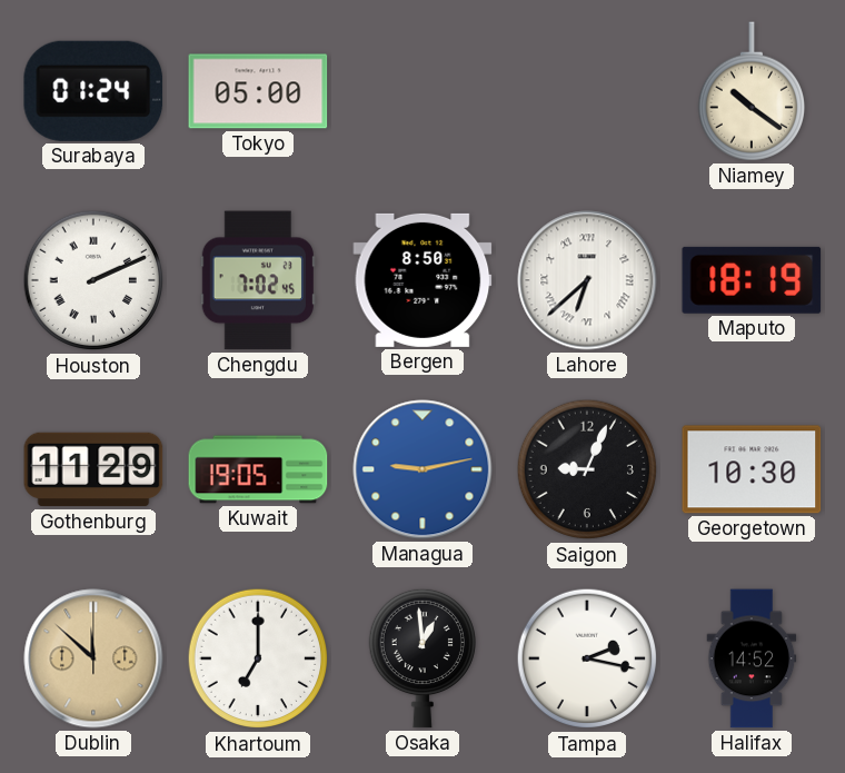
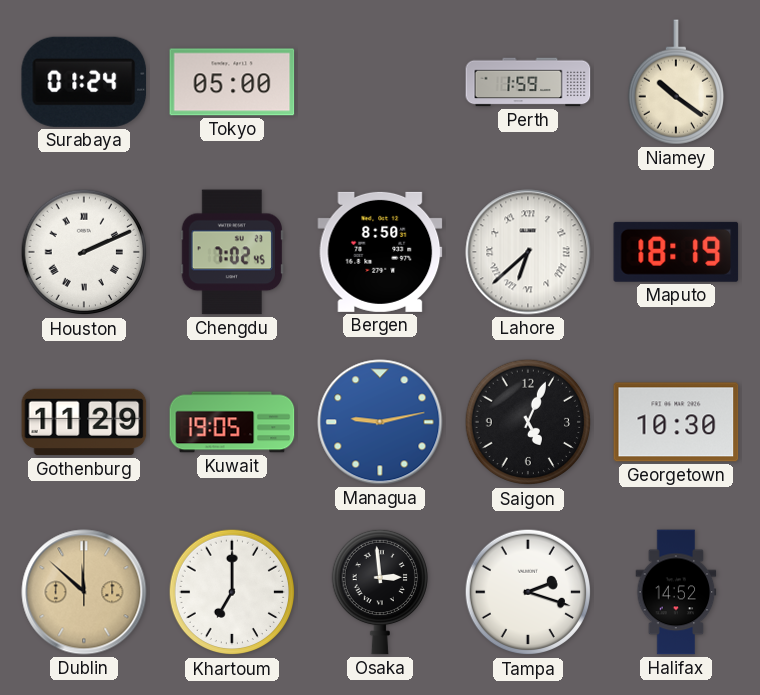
Perth: none -> 1:59 (528, 82)
Saigon: 9:04 -> 5:04 (528, 422)
Osaka: 12:59 -> 2:59 (379, 592)
Tampa: 2:17 -> 2:18 (528, 592)
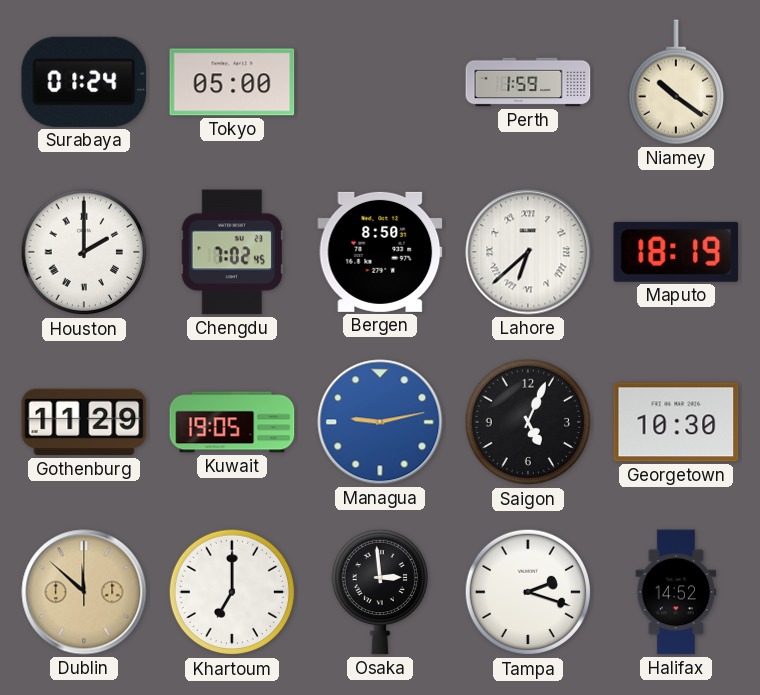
Houston: 2:11 -> 2:00 (84, 252)
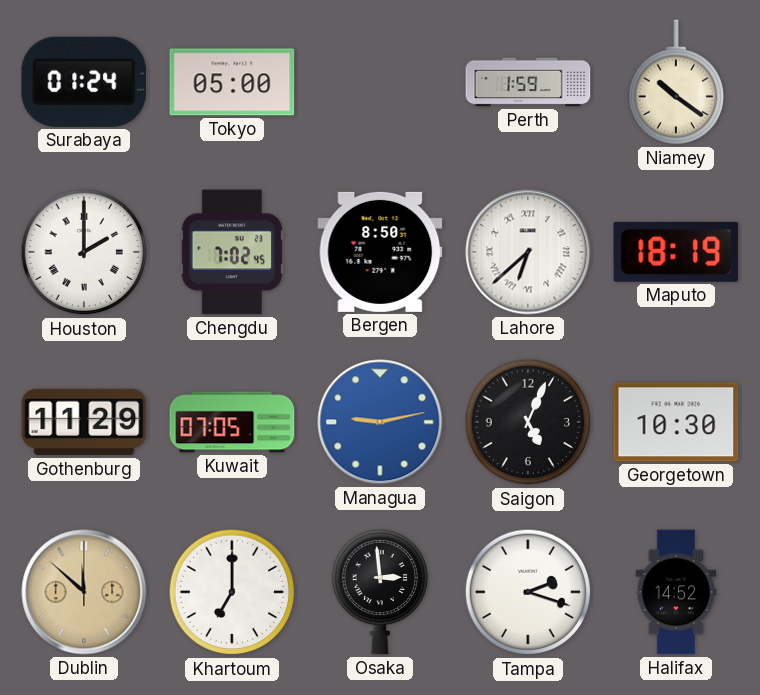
Kuwait: 19:05 -> 07:05 (232, 422)
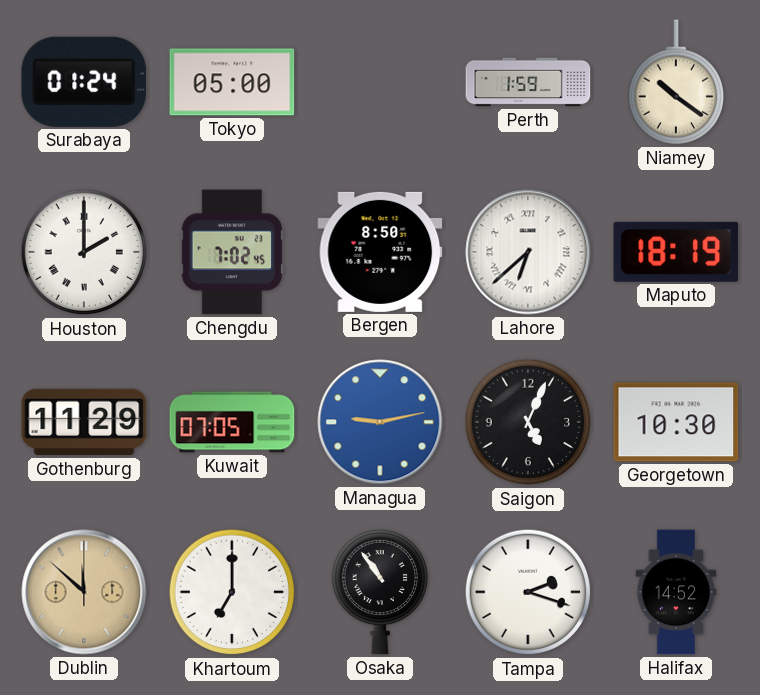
Osaka: 2:59 -> 10:54 (379, 592)
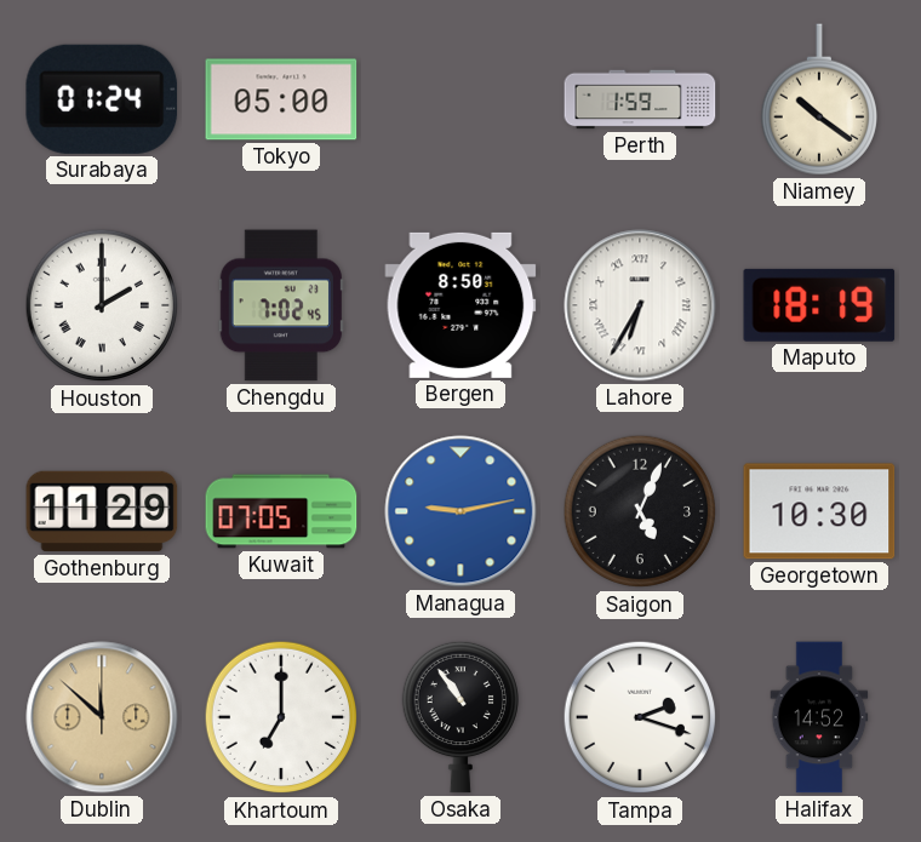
Lahore: 6:38 -> 6:35 (640, 305)
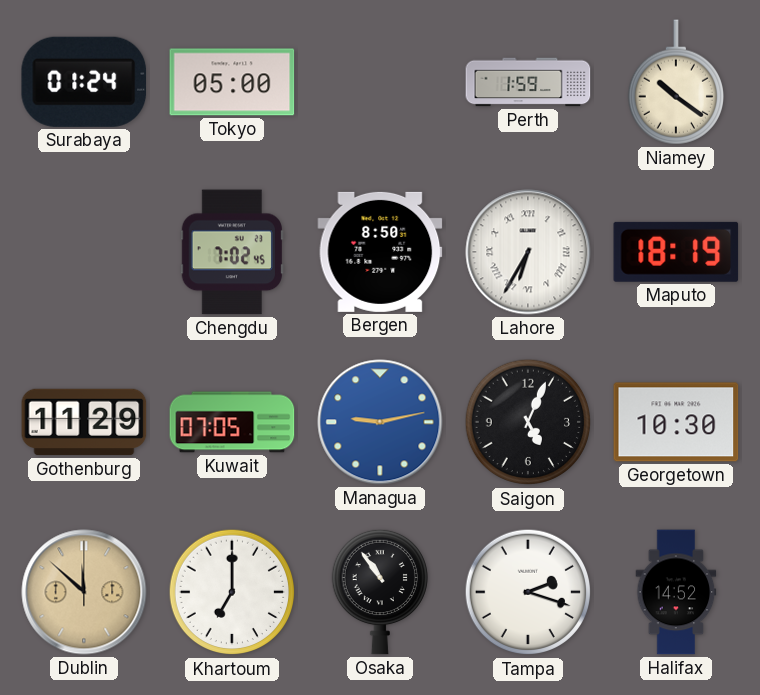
Houston: 2:00 -> none (102, 305)
